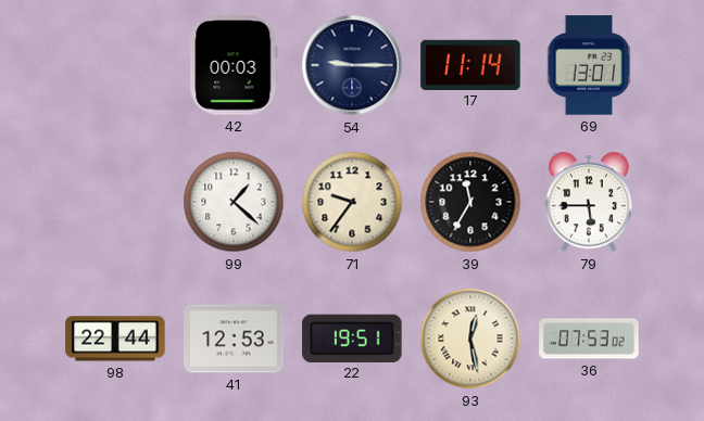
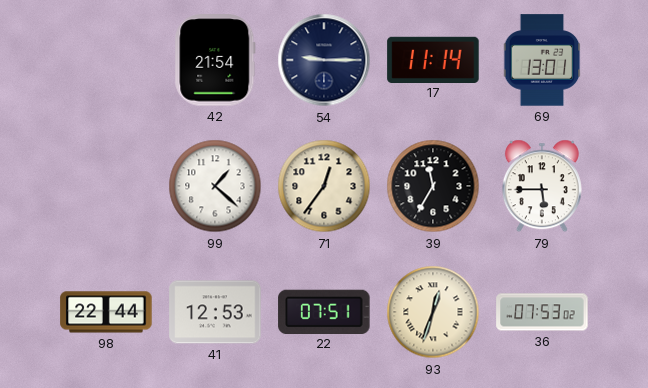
42: 00:03 -> 21:54 (215, 60)
71: 9:36 -> 12:36 (324, 186)
22: 19:51 -> 07:51 (324, 311)
93: 12:28 -> 12:33 (433, 312)
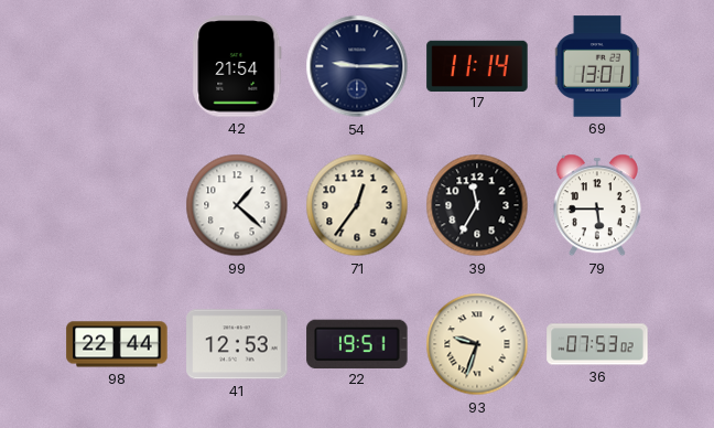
22: 07:51 -> 19:51 (357, 343)
93: 12:33 -> 9:33 (477, 344)
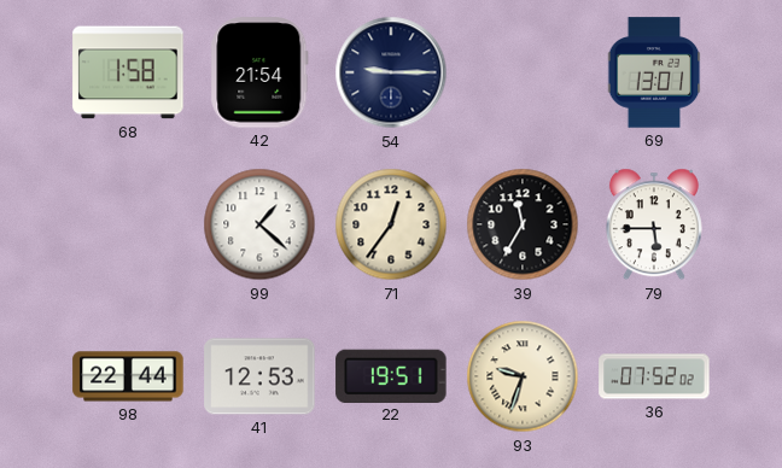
68: none -> 1:58 (128, 72)
17: 11:14 -> none (477, 65)
36: 07:53 -> 07:52 (654, 376)
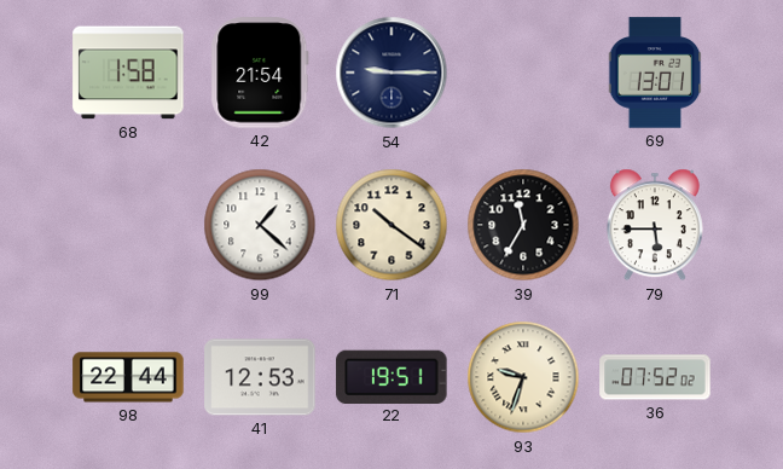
71: 12:36 -> 10:21 (391, 225)
